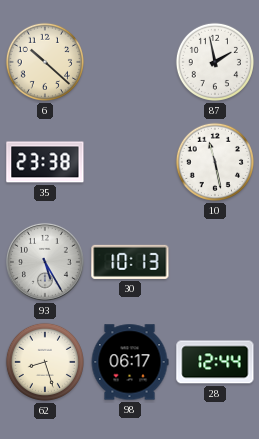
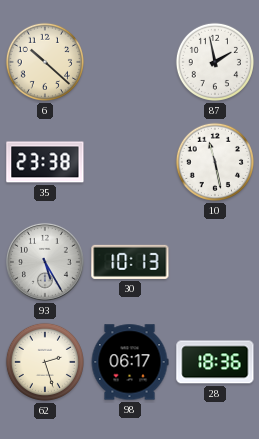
62: 8:27 -> 2:27 (45, 362)
28: 12:44 -> 18:36 (215, 362)
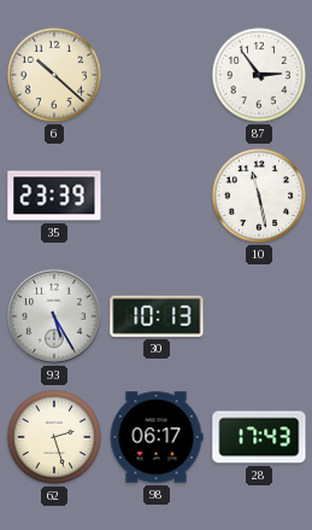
87: 1:58 -> 2:54 (259, 75)
35: 23:38 -> 23:39 (54, 196)
28: 18:36 -> 17:43 (259, 437)
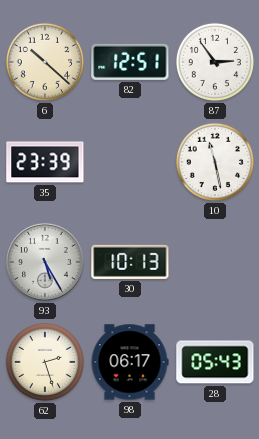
82: none -> 12:51 (130, 62)
28: 17:43 -> 05:43 (215, 362)
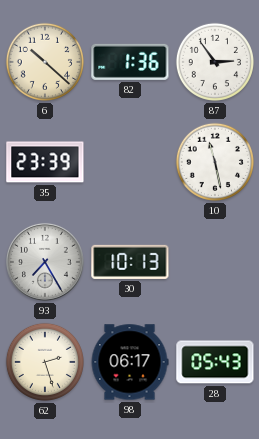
82: 12:51 -> 1:36 (130, 62)
93: 5:25 -> 7:25 (45, 262)
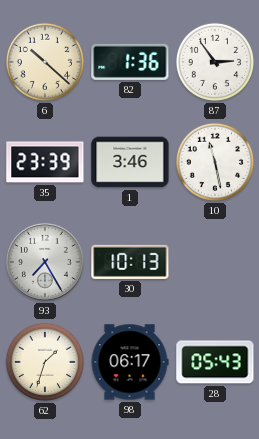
1: none -> 3:46 (130, 162)
62: 2:27 -> 1:33 (45, 362)
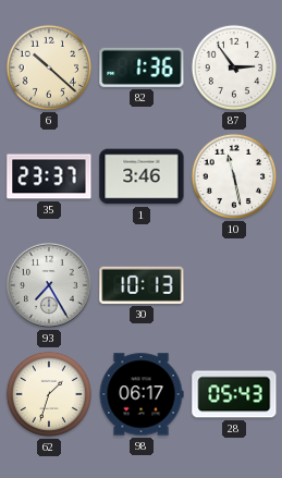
35: 23:39 -> 23:37 (49, 176)
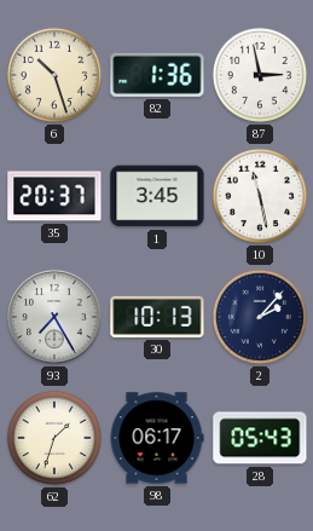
6: 10:22 -> 10:27 (54, 75)
87: 2:54 -> 2:58 (260, 75)
35: 23:37 -> 20:37 (54, 196)
1: 3:46 -> 3:45 (157, 196)
2: none -> 2:07 (260, 317)
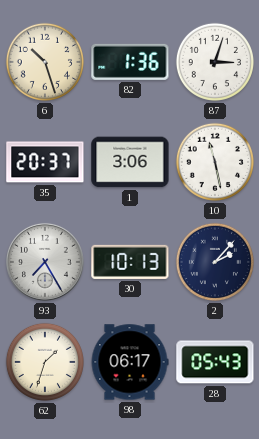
87: 2:58 -> 3:03 (215, 62)
1: 3:45 -> 3:06 (130, 162)
